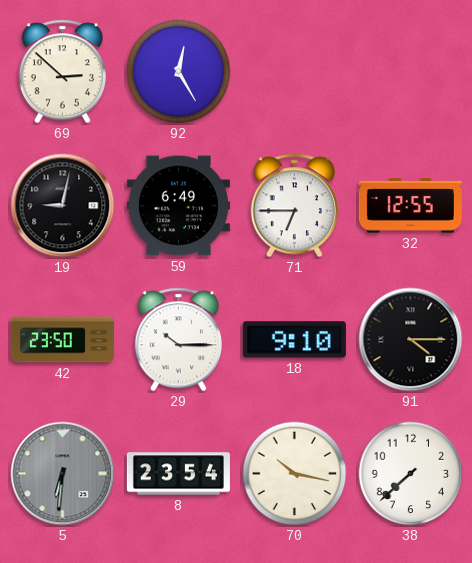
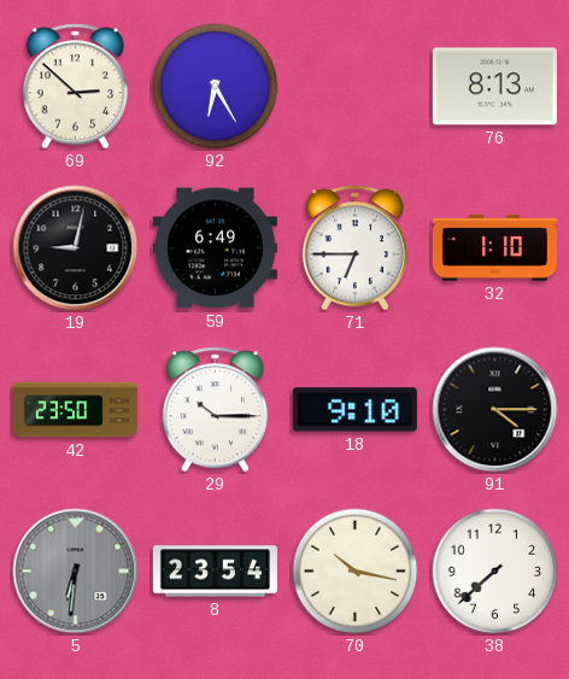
92: 12:25 -> 6:25 (216, 87)
76: none -> 8:13 (494, 87)
32: 12:55 -> 1:10 (494, 248)
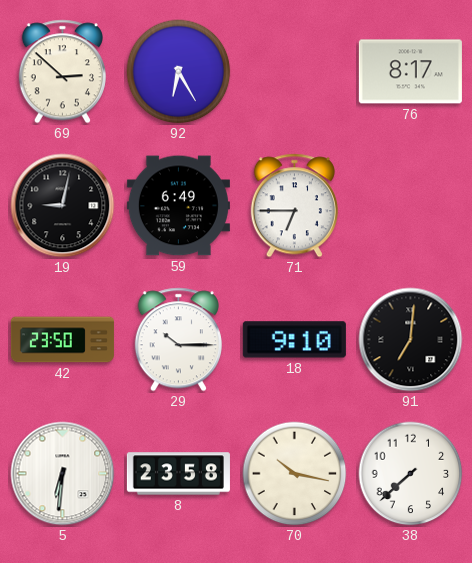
76: 8:13 -> 8:17 (410, 72)
32: 1:10 -> none (494, 248)
91: 4:15 -> 7:01 (411, 340)
5 dial: grey -> white (63, 474)
8: 23:54 -> 23:58 (178, 474)
